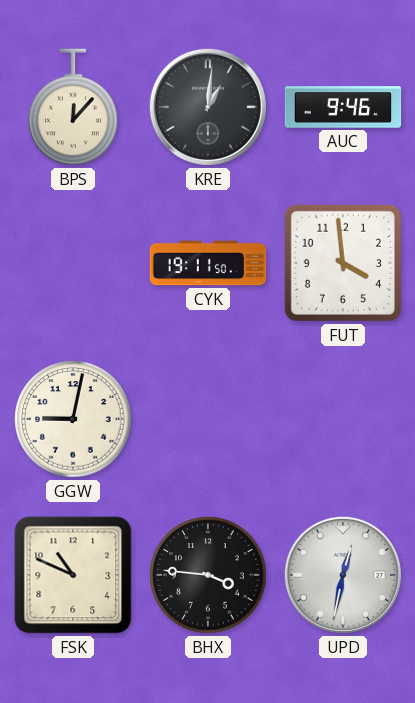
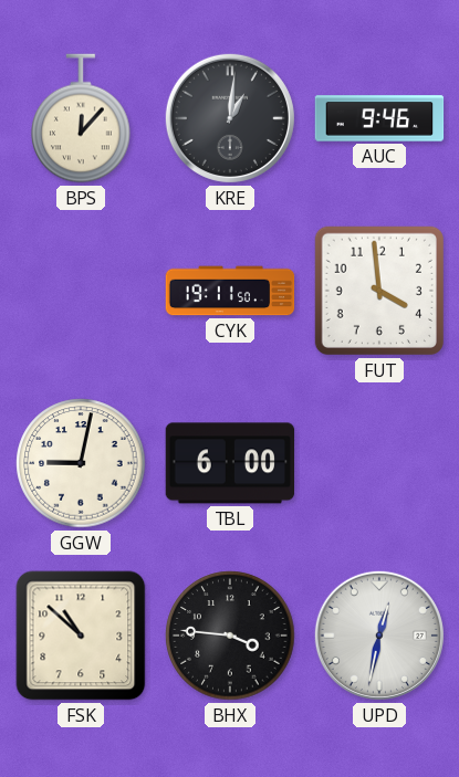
TBL: none -> 6:00 (230, 463)
FSK: 10:49 -> 10:52 (81, 636)
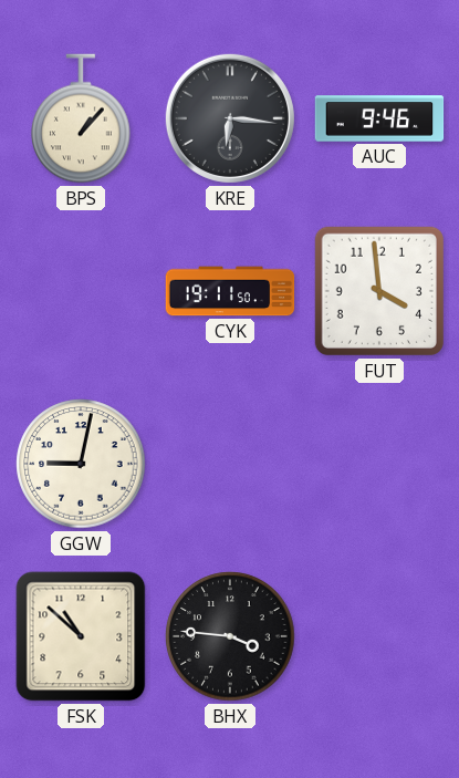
BPS: 12:07 -> 1:07 (81, 118)
KRE: 1:01 -> 6:16 (230, 118)
TBL: 6:00 -> none (230, 463)
UPD: 12:32 -> none (379, 636)
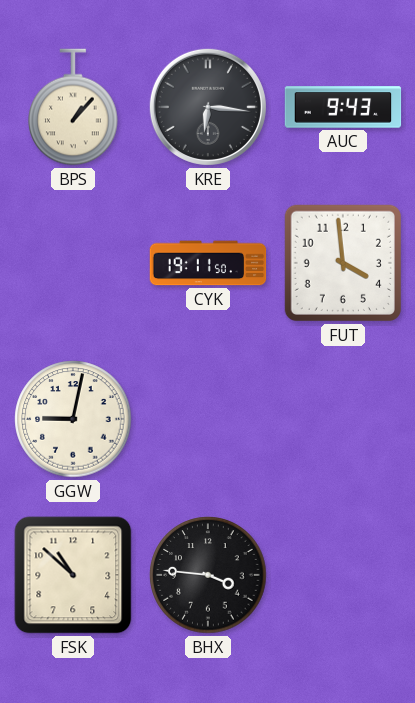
AUC: 9:46 -> 9:43 (343, 107)
